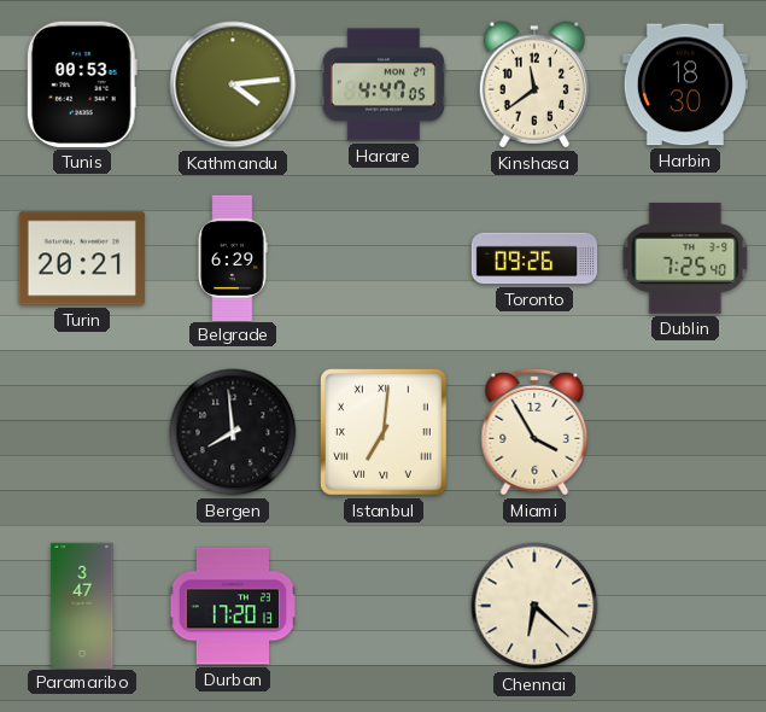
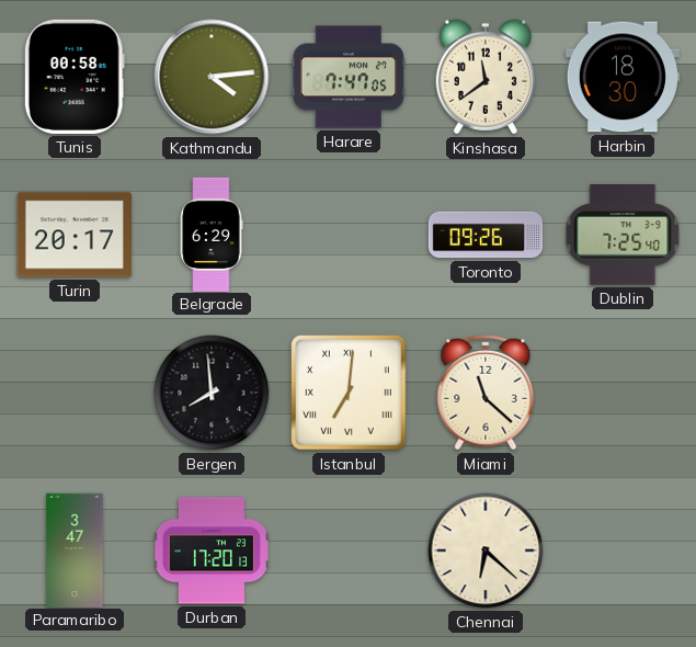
Tunis: 00:53 -> 00:58 (75, 77)
Harare: 4:47 -> 7:47 (349, 77)
Turin: 20:21 -> 20:17 (75, 235)
Miami: 3:55 -> 11:22 (486, 393)
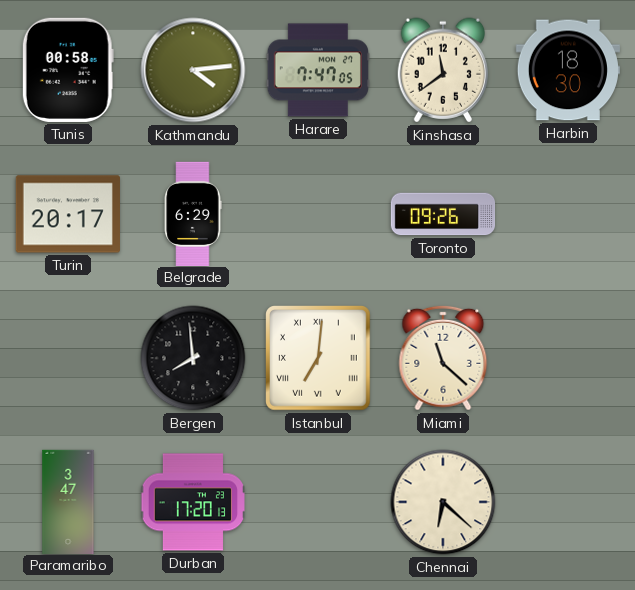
Dublin: 7:25 -> none (623, 235)
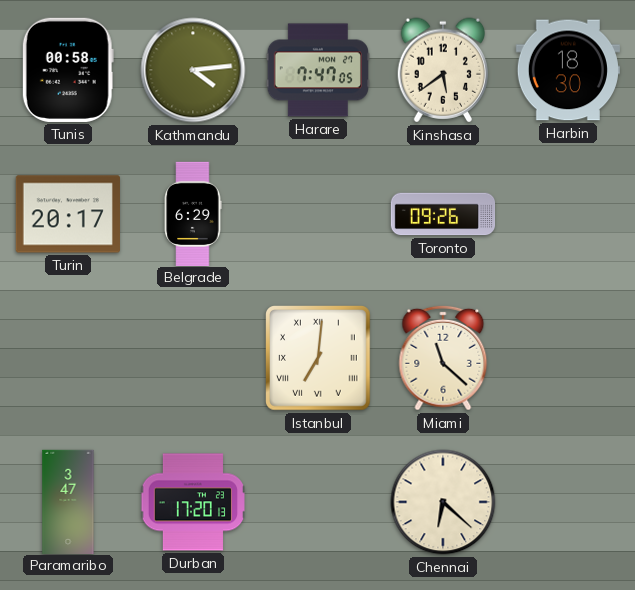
Kinshasa: 11:39 -> 5:39 (442, 70)
Bergen: 7:59 -> none (193, 358)
